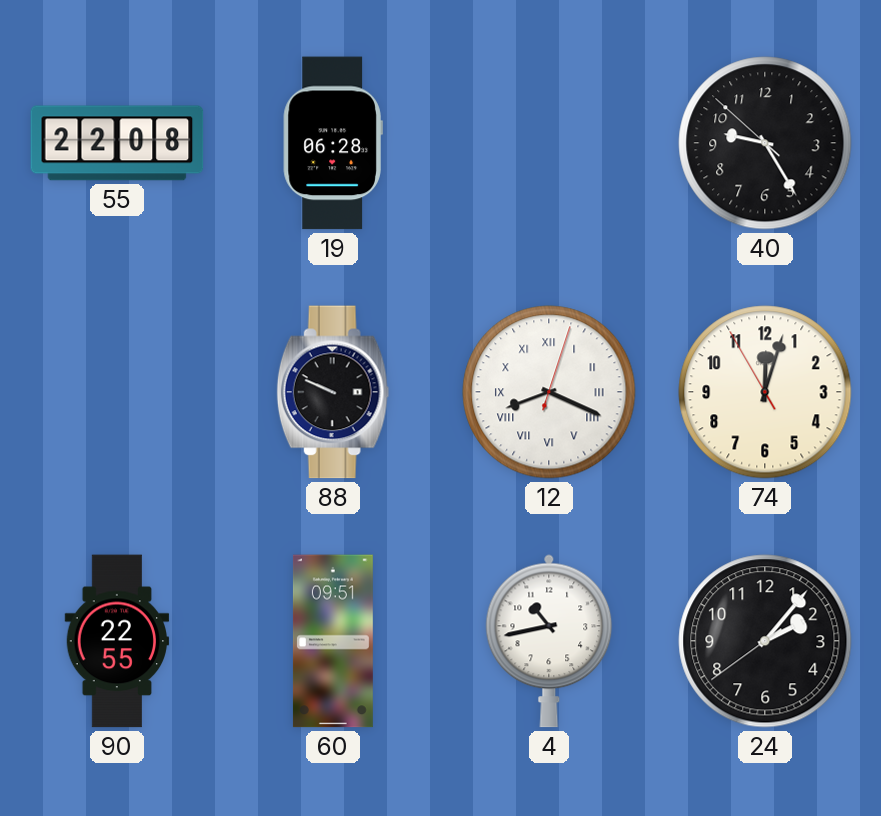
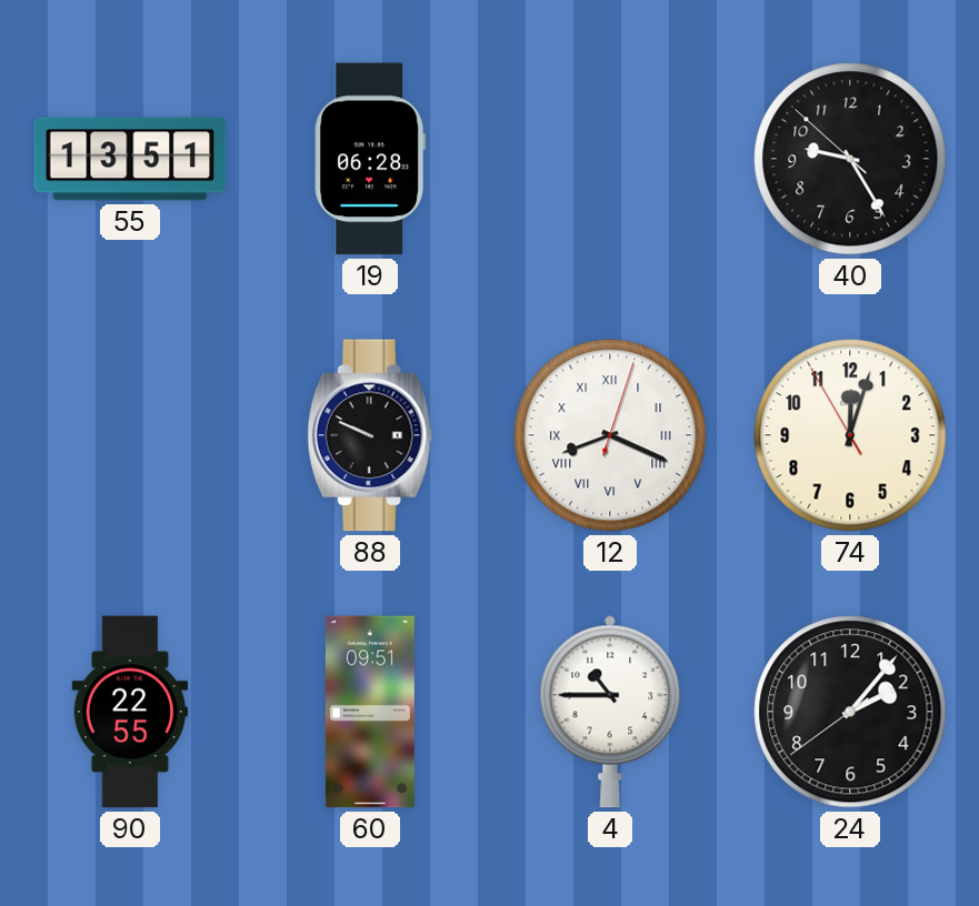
55: 22:08 -> 13:51 (130, 159)
4: 10:43 -> 10:45 (610, 712)
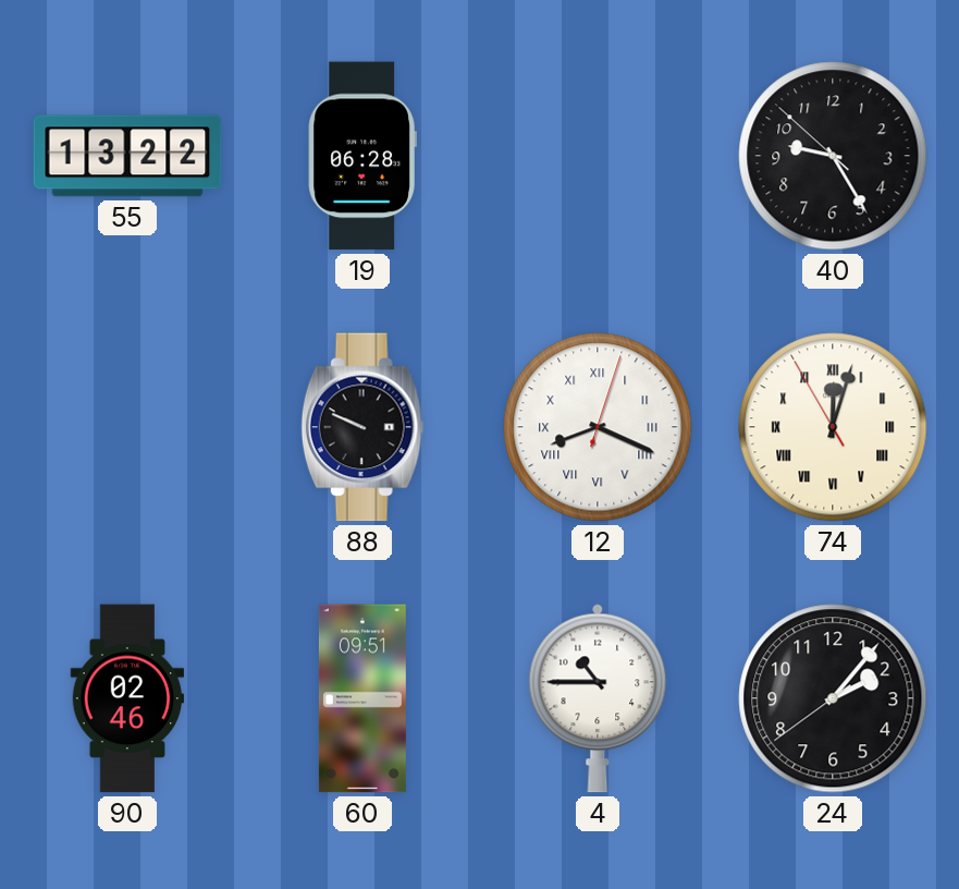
55: 13:51 -> 13:22 (127, 156)
74 numerals: Arabic -> Roman (833, 427)
90: 22:55 -> 02:46 (127, 698)
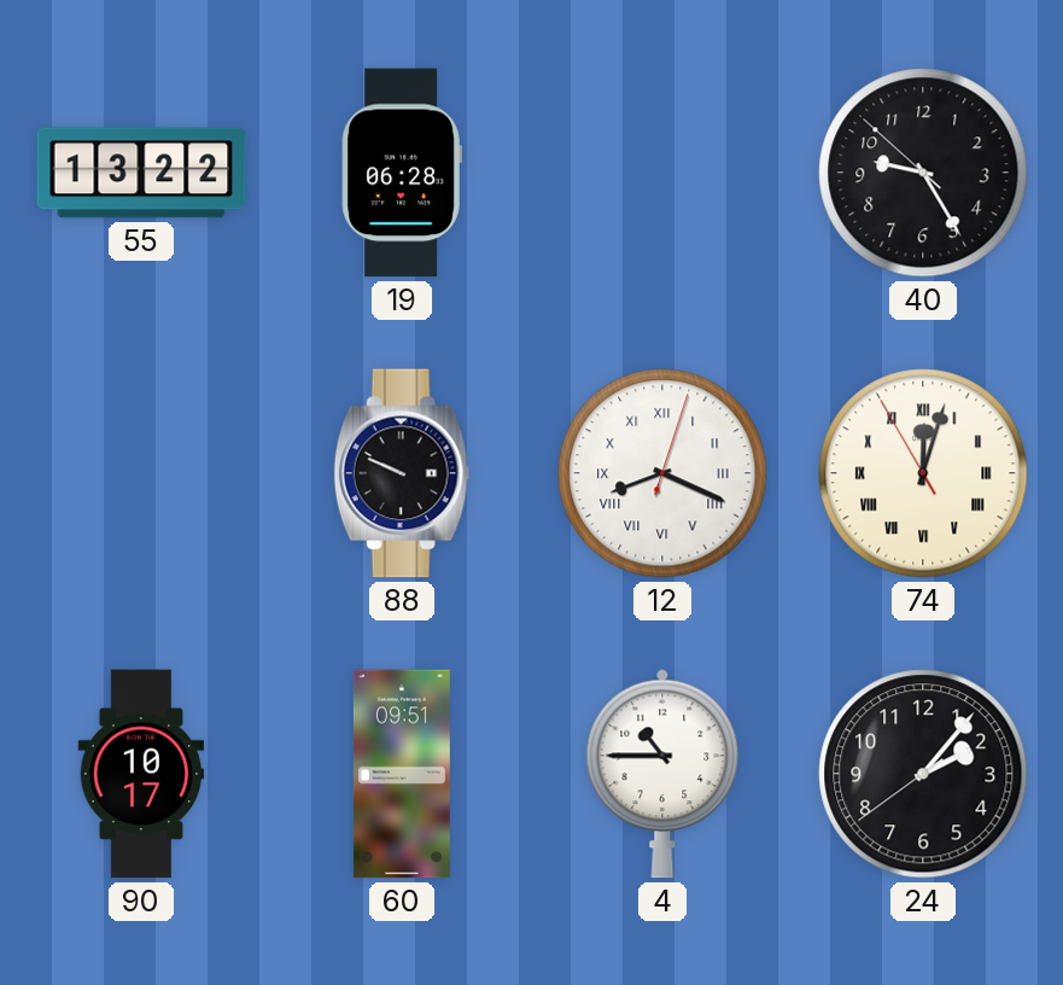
90: 02:46 -> 10:17 (141, 774)
